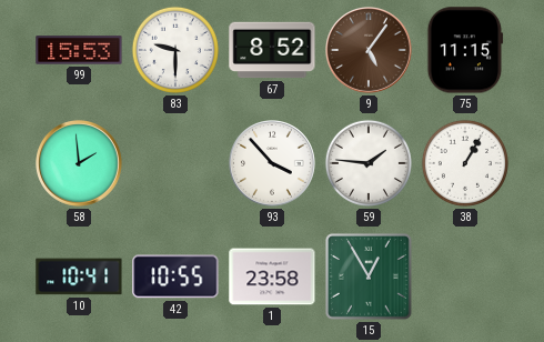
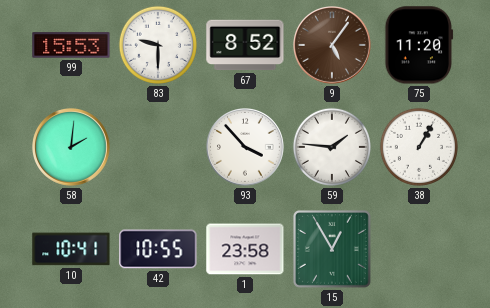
75: 11:15 -> 11:20 (419, 45)
58: 1:59 -> 2:01 (72, 148)
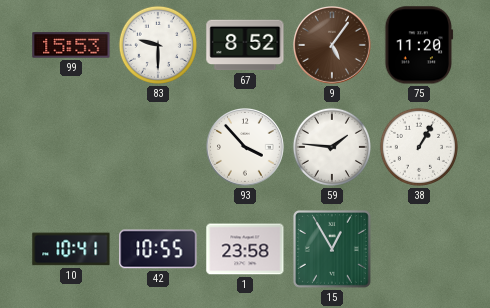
58: 2:01 -> none (72, 148)
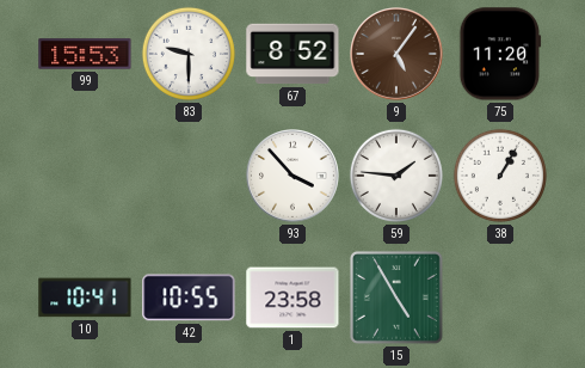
15: 12:55 -> 4:55 (396, 298)
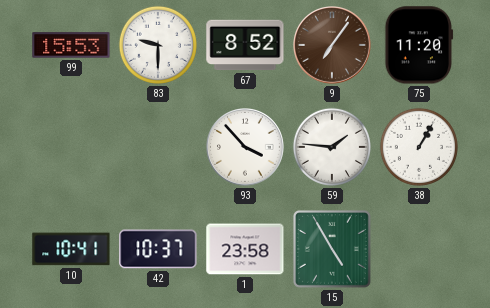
9: 5:06 -> 7:06 (333, 46)
42: 10:55 -> 10:37 (158, 249)
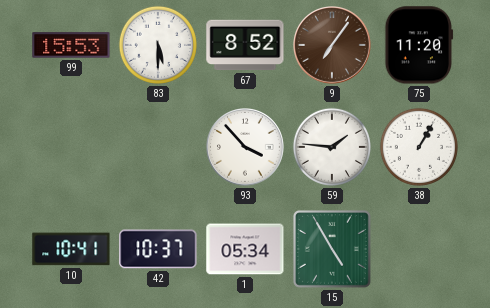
83: 9:30 -> 5:30 (158, 45)
1: 23:58 -> 05:34 (245, 249)
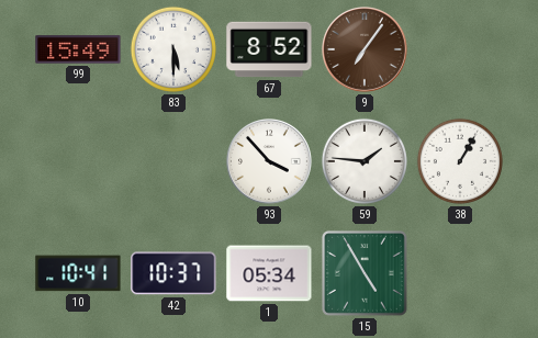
99: 15:53 -> 15:49 (78, 49)
75: 11:20 -> none (419, 45)
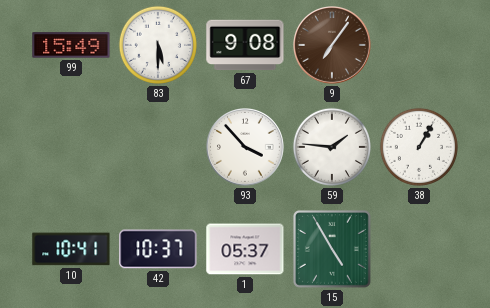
67: 8:52 -> 9:08 (245, 45)
1: 05:34 -> 05:37 (245, 249)
